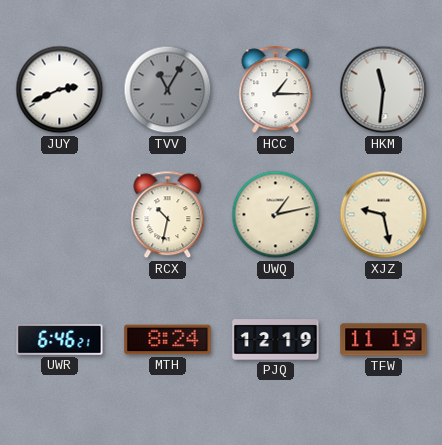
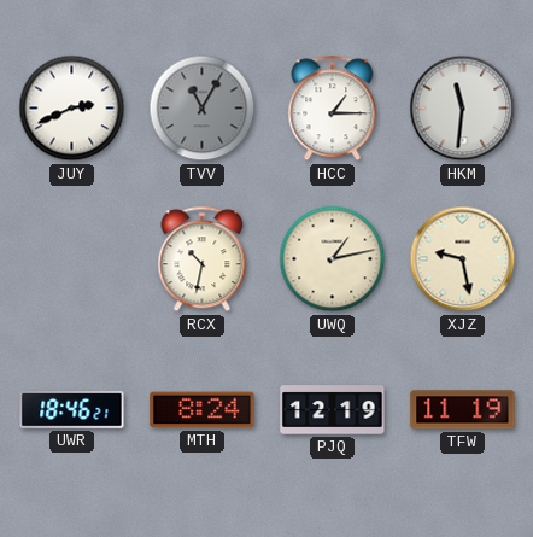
UWR: 6:46 -> 18:46 (72, 410)
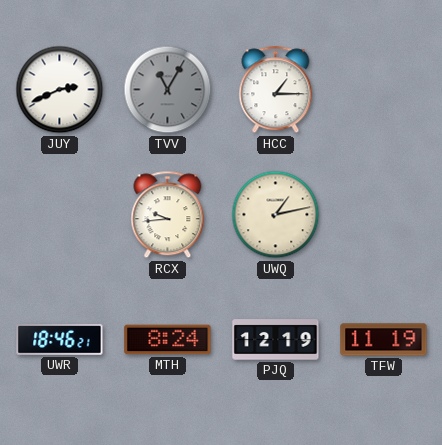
HKM: 11:31 -> none (463, 109)
RCX: 10:32 -> 9:44 (168, 215)
XJZ: 9:28 -> none (463, 259)
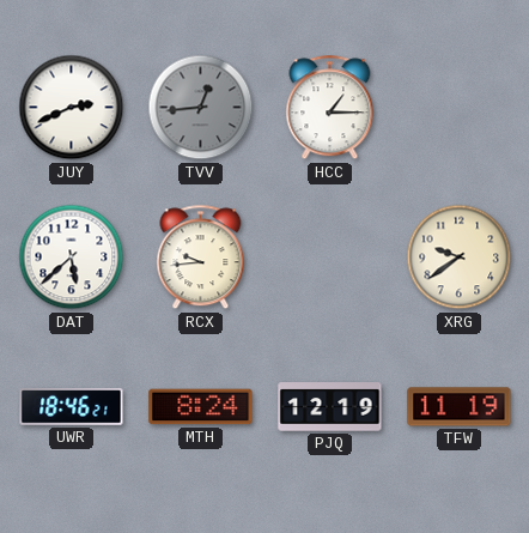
TVV: 11:05 -> 12:44 (201, 108)
DAT: none -> 5:38 (72, 258)
UWQ: 1:13 -> none (276, 215)
XRG: none -> 9:39 (460, 258)
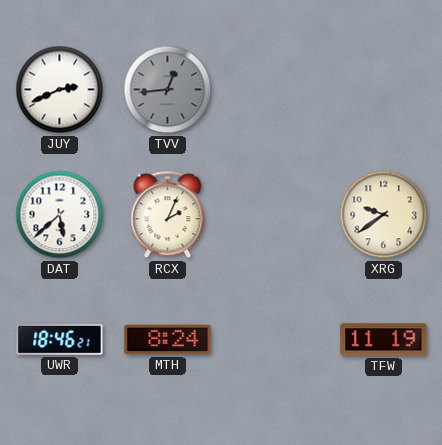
HCC: 1:15 -> none (330, 108)
RCX: 9:44 -> 2:04 (168, 215)
PJQ: 12:19 -> none (330, 407)
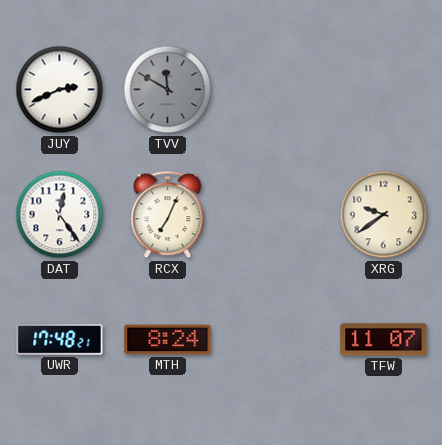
TVV: 12:44 -> 11:50 (168, 90)
DAT: 5:38 -> 12:24 (60, 215)
RCX: 2:04 -> 7:04 (168, 215)
UWR: 18:46 -> 17:48 (60, 340)
TFW: 11:19 -> 11:07 (384, 340)
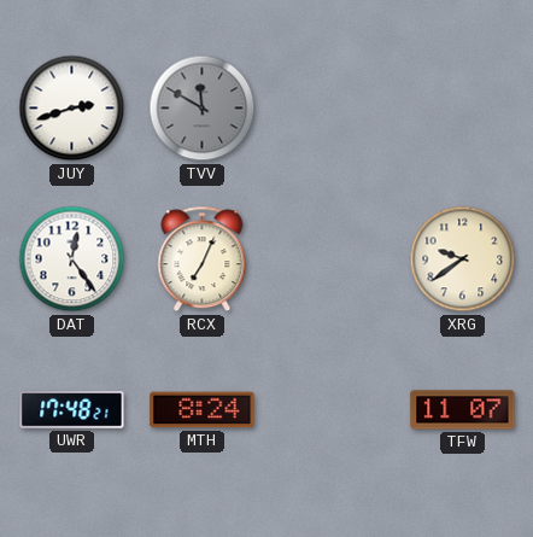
JUY: 2:41 -> 2:42 (72, 109)
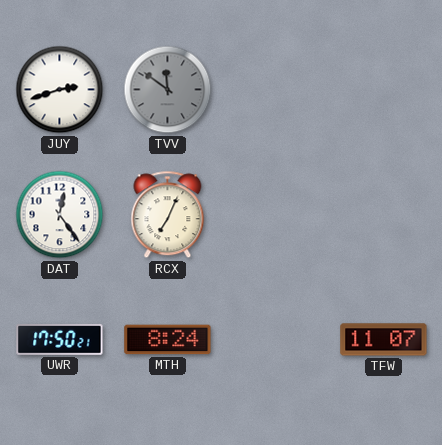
TVV: 11:50 -> 11:51 (168, 90)
XRG: 9:39 -> none (463, 259)
UWR: 17:48 -> 17:50 (60, 340)
